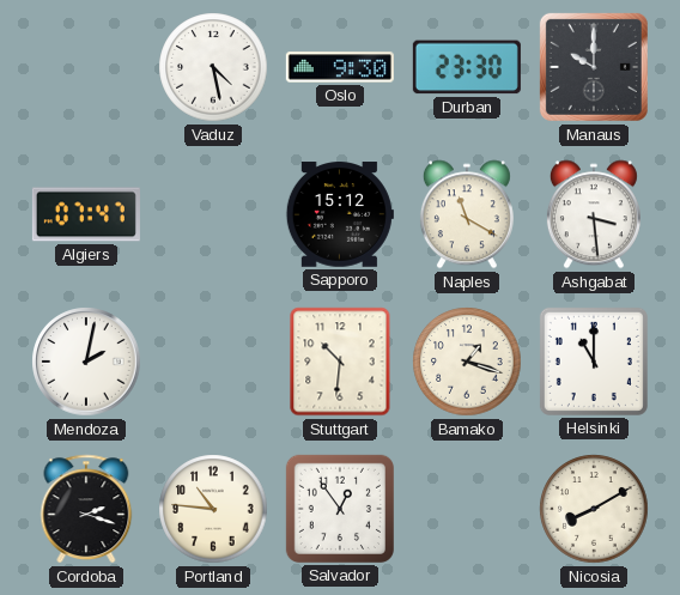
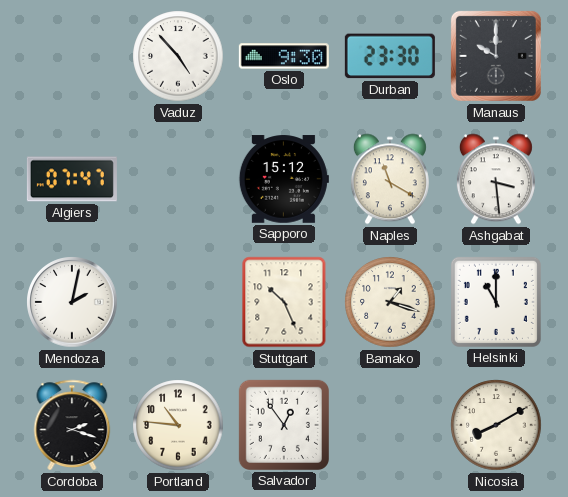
Vaduz: 4:28 -> 4:53 (178, 56)
Stuttgart: 10:31 -> 10:26 (284, 302)
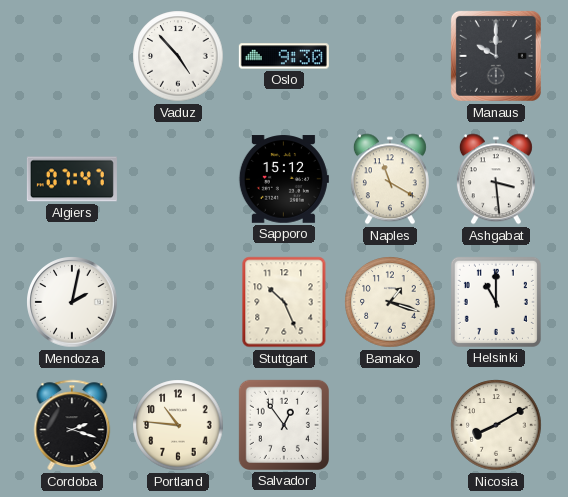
Durban: 23:30 -> none (390, 56)
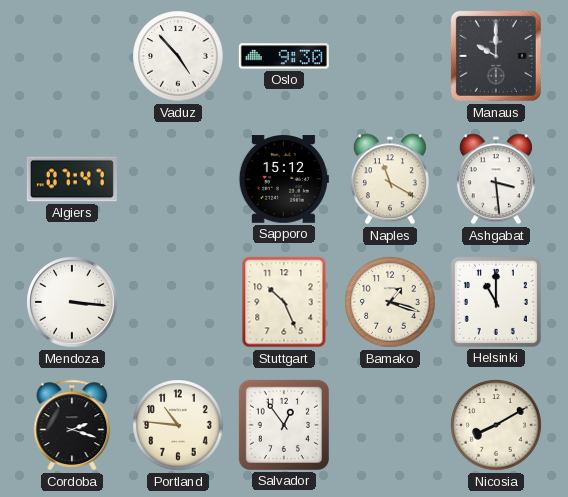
Mendoza: 2:02 -> 3:16 (72, 302)
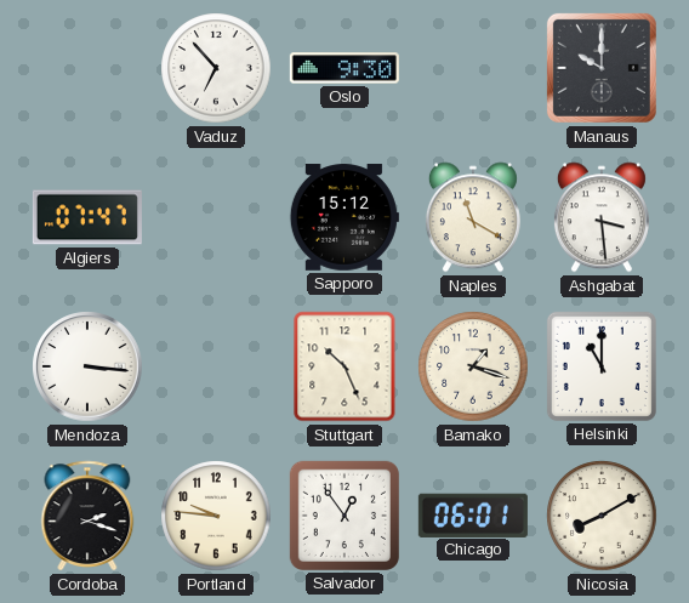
Vaduz: 4:53 -> 6:53 (216, 68)
Portland: 10:46 -> 9:46 (216, 516)
Chicago: none -> 06:01 (473, 514)
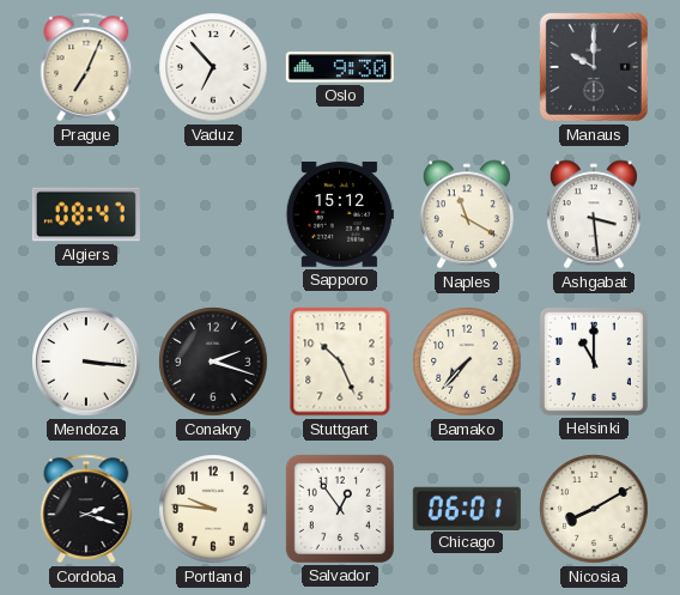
Prague: none -> 7:04 (86, 67)
Algiers: 07:47 -> 08:47 (86, 214)
Conakry: none -> 2:18 (213, 362)
Bamako: 1:18 -> 7:37 (467, 362)
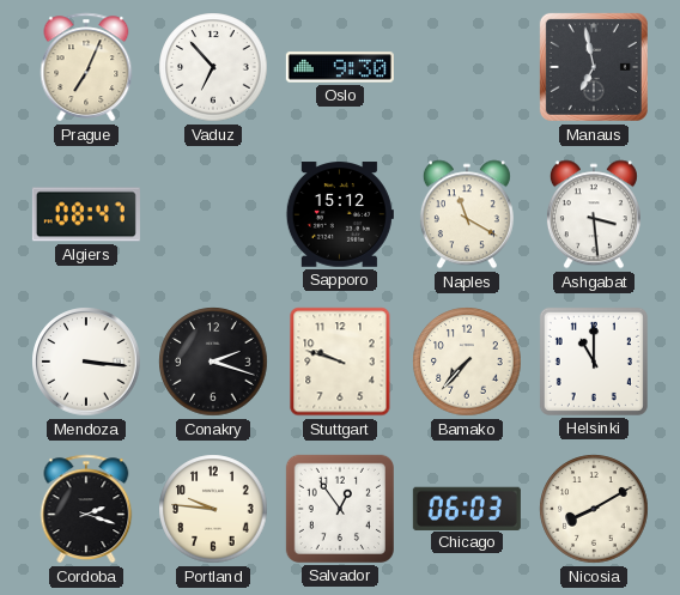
Manaus: 10:00 -> 6:58 (594, 67)
Stuttgart: 10:26 -> 9:48 (340, 362)
Chicago: 06:01 -> 06:03 (467, 508)
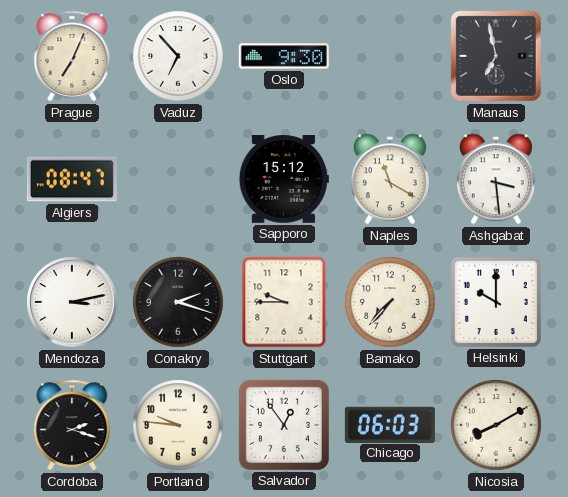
Mendoza: 3:16 -> 3:13 (72, 302)
Stuttgart: 9:48 -> 9:45 (284, 302)
Helsinki: 11:00 -> 10:00 (496, 302)
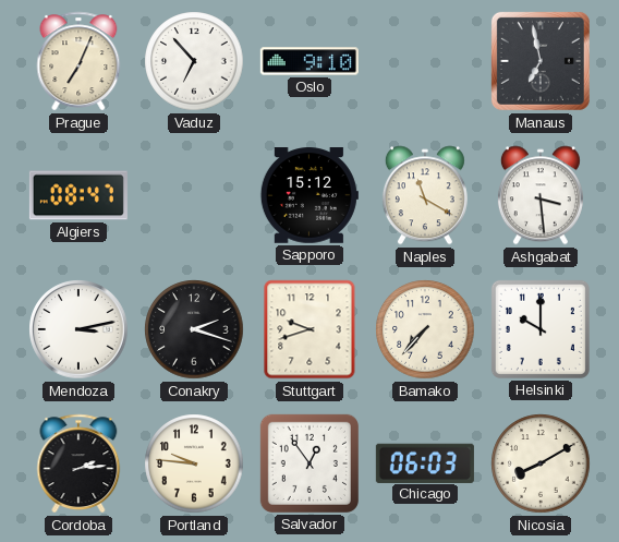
Oslo: 9:30 -> 9:10 (309, 61)
Stuttgart: 9:45 -> 9:42 (309, 329)
Cordoba: 2:18 -> 2:14 (78, 463)
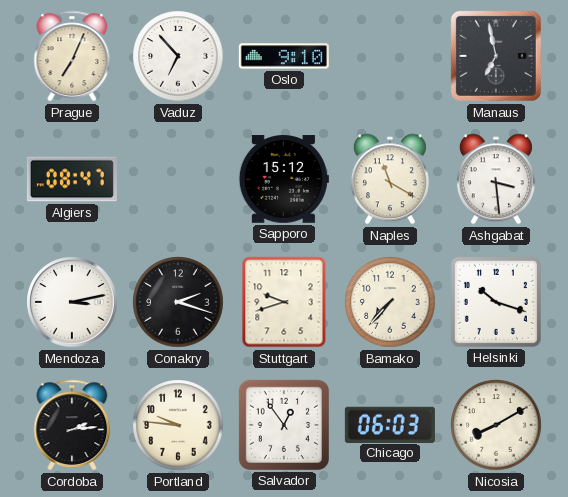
Helsinki: 10:00 -> 10:18 (496, 302)
